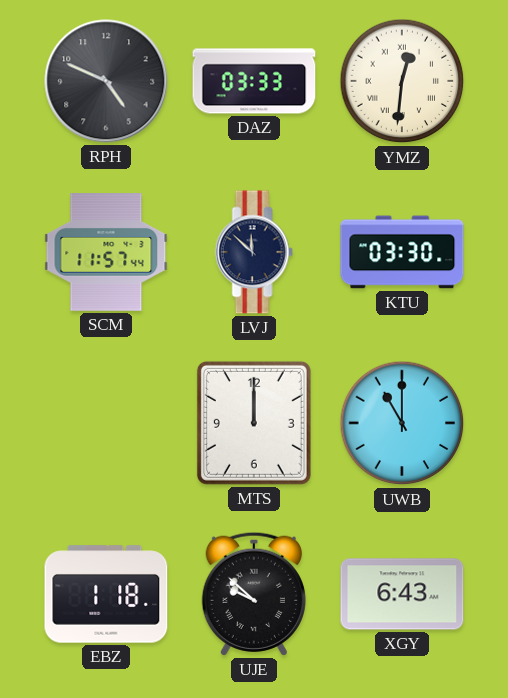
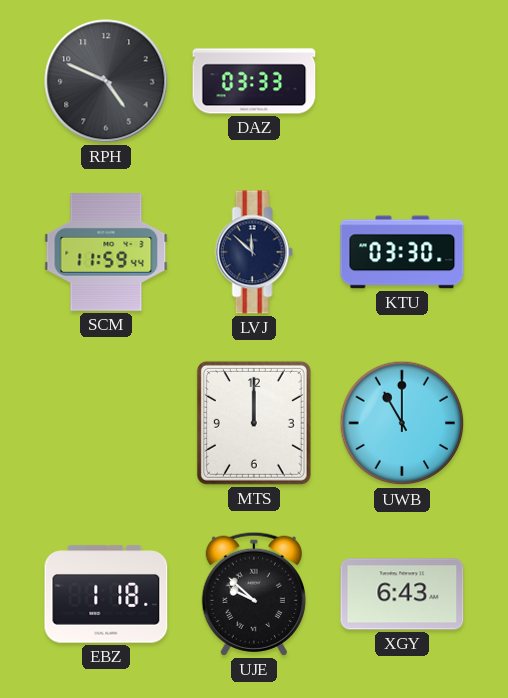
YMZ: 12:31 -> none (402, 81)
SCM: 11:57 -> 11:59 (106, 252)
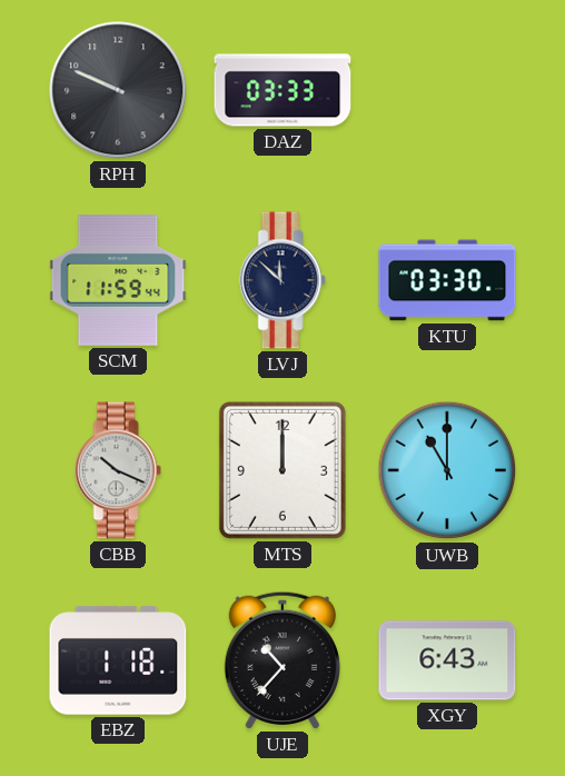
RPH: 4:49 -> 9:49 (118, 90)
CBB: none -> 10:19 (118, 470)
UJE: 9:52 -> 10:37 (282, 660)
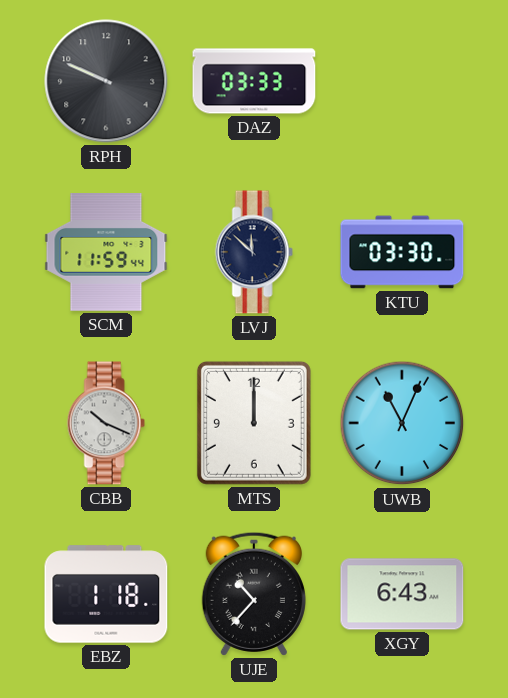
UWB: 11:00 -> 11:04 (402, 423)
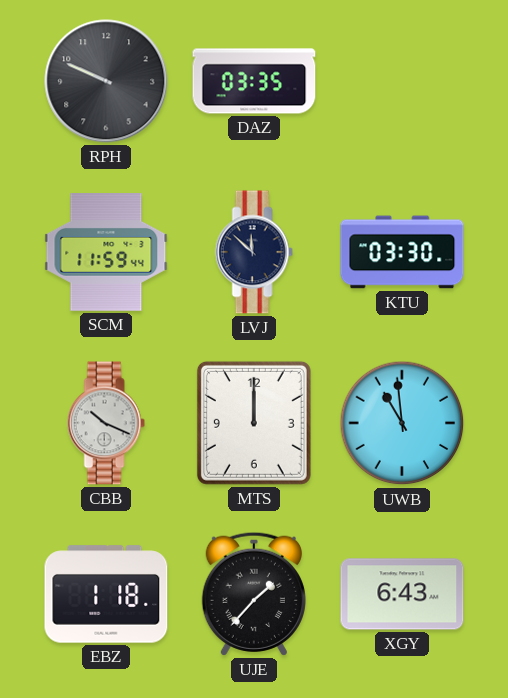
DAZ: 03:33 -> 03:35 (254, 81)
UWB: 11:04 -> 10:59 (402, 423)
UJE: 10:37 -> 1:37 (254, 594)
